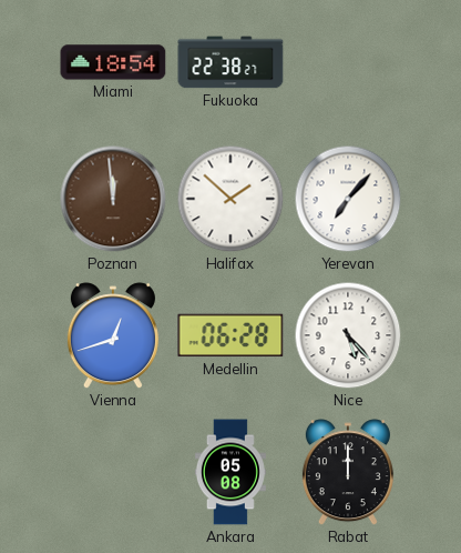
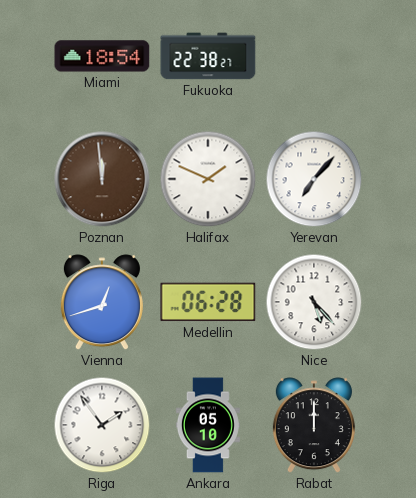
Halifax: 1:52 -> 1:49 (208, 179)
Riga: none -> 1:54 (102, 425)
Ankara: 05:08 -> 05:10 (208, 425)
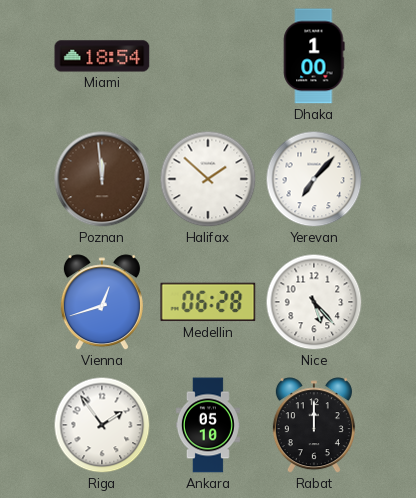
Fukuoka: 22:38 -> none (208, 56)
Dhaka: none -> 1:00 (314, 56)
Halifax: 1:49 -> 1:52 (208, 179)
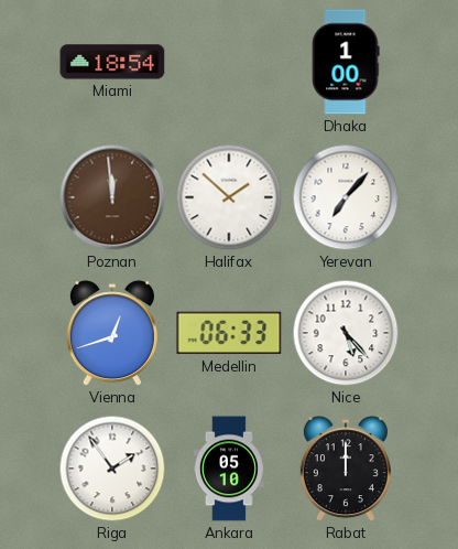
Medellin: 06:28 -> 06:33 (229, 333)
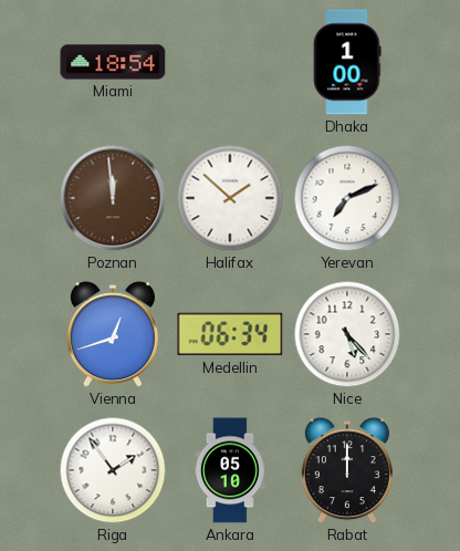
Yerevan: 7:07 -> 7:11 (347, 198)
Medellin: 06:33 -> 06:34 (230, 334)
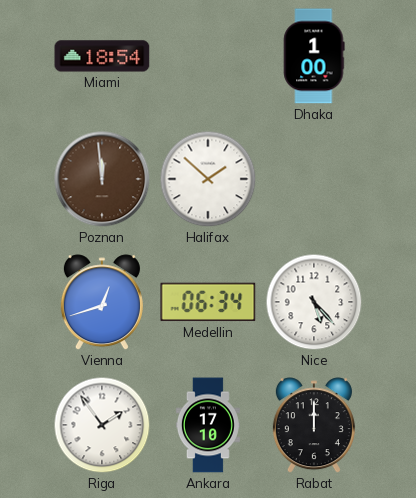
Yerevan: 7:11 -> none (347, 198)
Ankara: 05:10 -> 17:10 (208, 425)
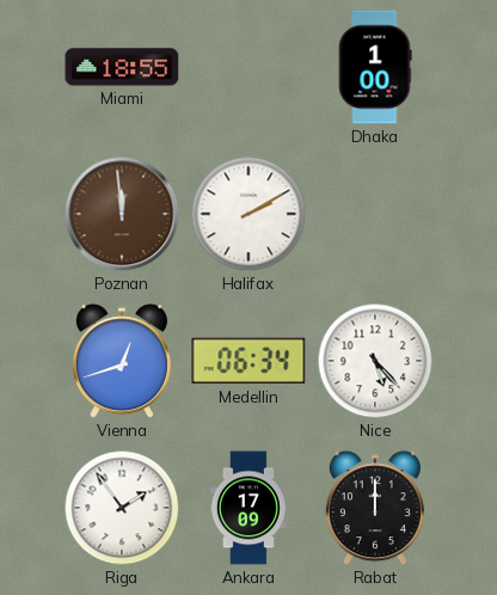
Miami: 18:54 -> 18:55 (122, 67)
Halifax: 1:52 -> 2:10 (249, 214)
Ankara: 17:10 -> 17:09 (249, 508)
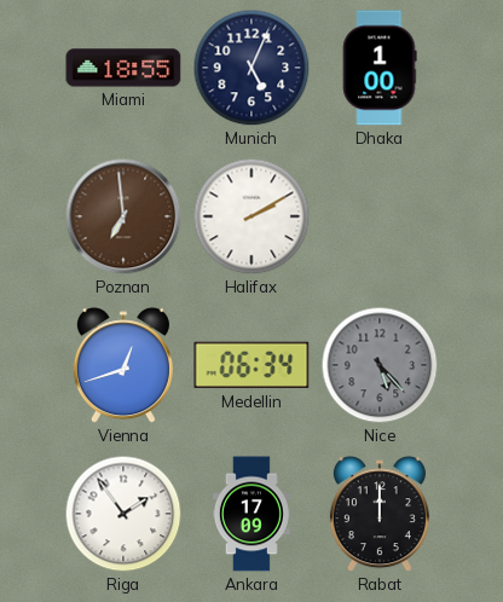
Munich: none -> 5:04 (251, 68)
Poznan: 11:59 -> 6:59 (123, 216)
Nice dial: white -> grey (380, 365)
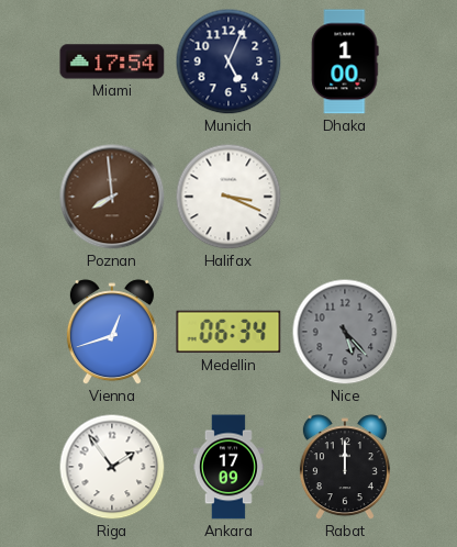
Miami: 18:55 -> 17:54 (112, 62)
Poznan: 6:59 -> 7:59 (112, 197)
Halifax: 2:10 -> 3:19 (228, 197)
